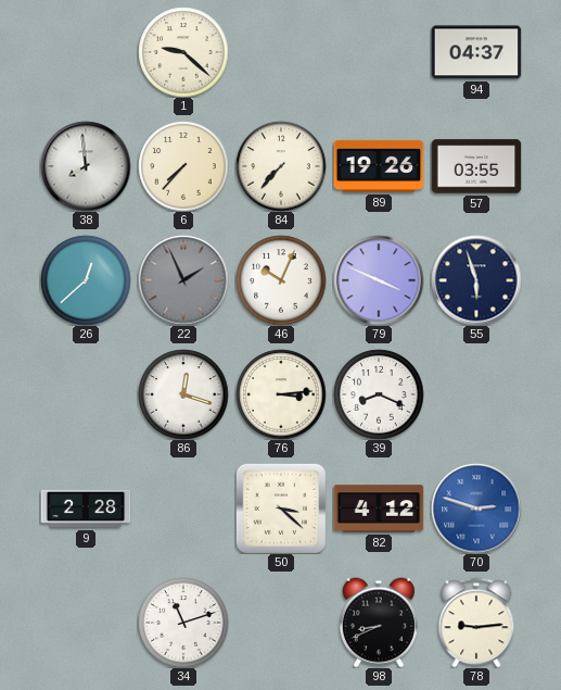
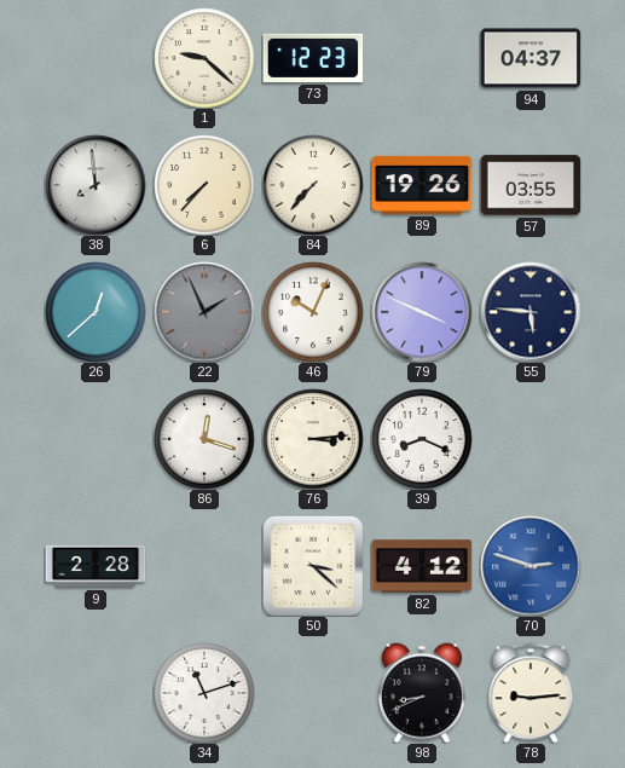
73: none -> 12:23 (313, 58)
55: 5:57 -> 5:46 (531, 312)
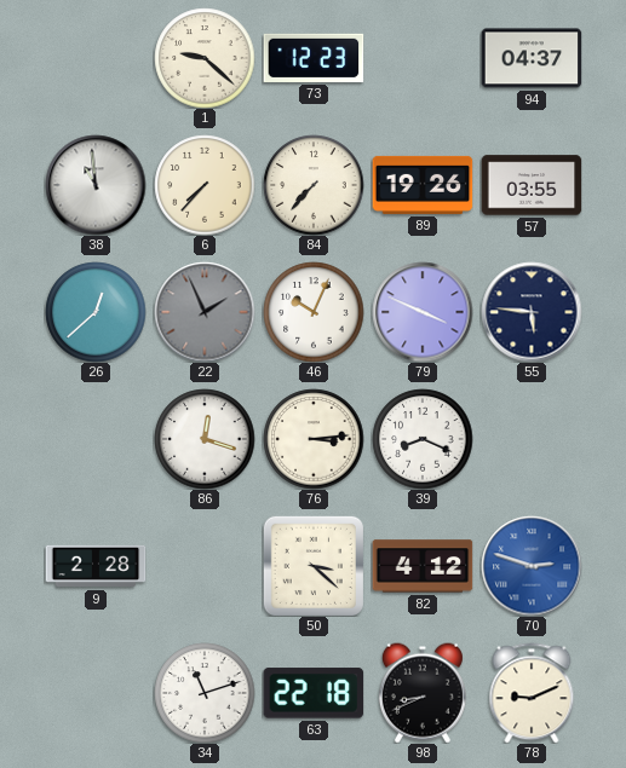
38: 7:59 -> 10:59 (96, 185)
63: none -> 22:18 (314, 693)
78: 9:14 -> 9:11 (532, 693)
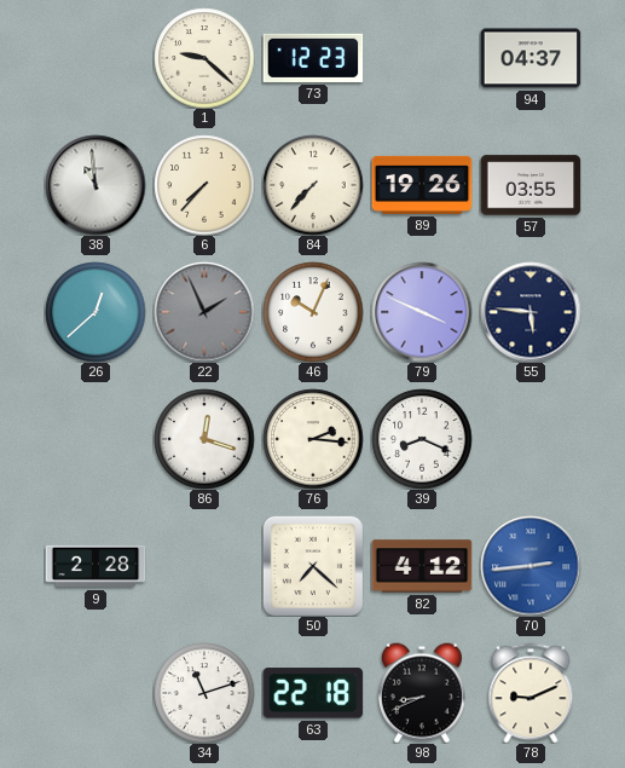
76: 3:14 -> 2:16 (313, 439)
50: 3:22 -> 7:22 (313, 566)
70: 2:48 -> 2:44 (531, 566)
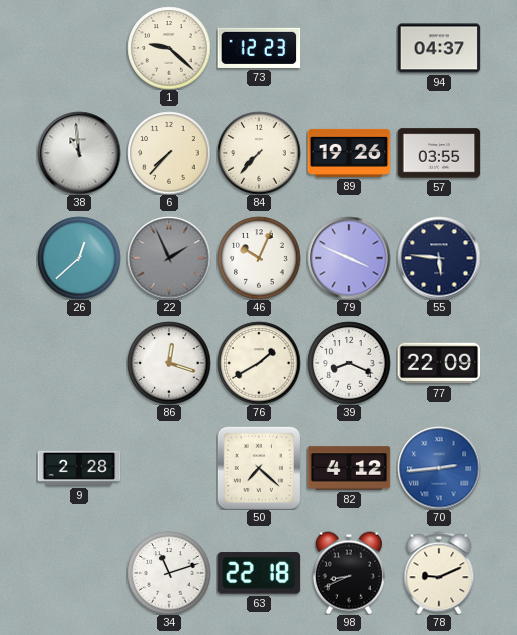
76: 2:16 -> 1:40 (259, 363)
77: none -> 22:09 (439, 363)
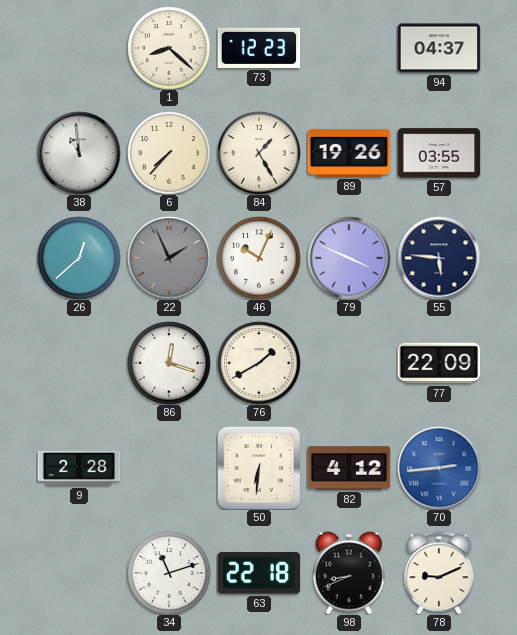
1: 9:22 -> 8:22 (169, 48)
84: 7:37 -> 1:25 (259, 153)
39: 8:19 -> none (349, 363)
50: 7:22 -> 6:31 (259, 468)
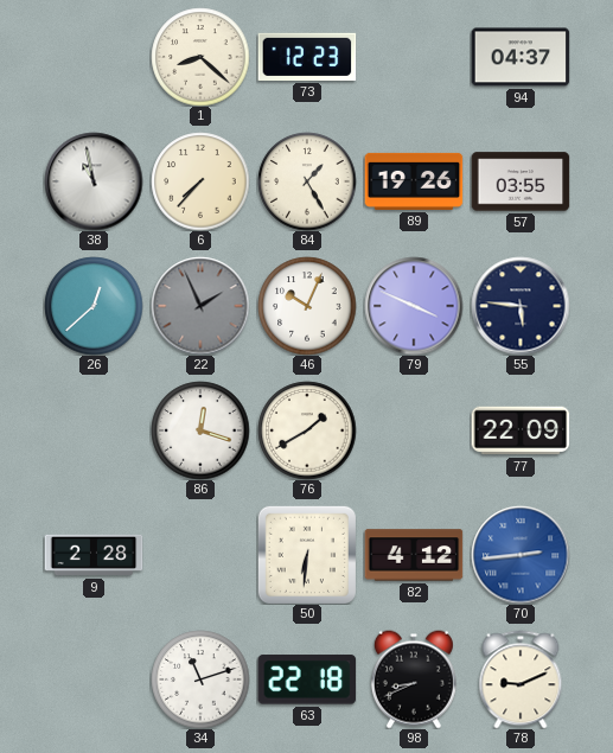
38: 10:59 -> 10:58 (94, 181)
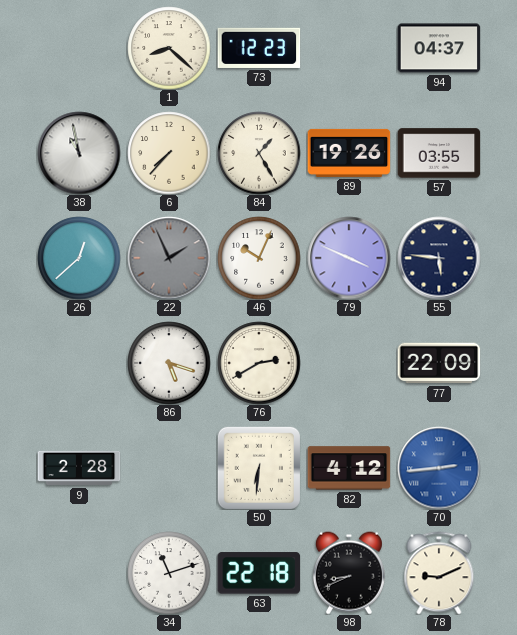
86: 12:18 -> 5:18 (169, 363)
76: 1:40 -> 2:40 (259, 363)
